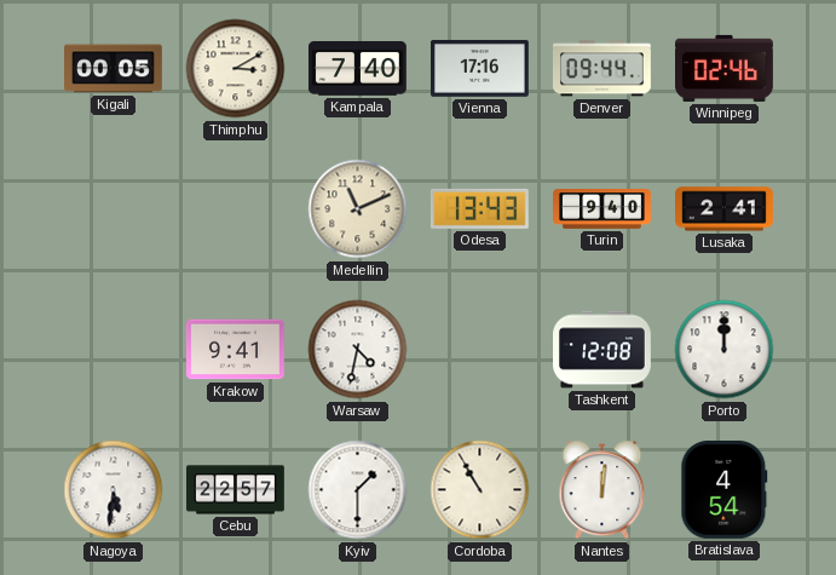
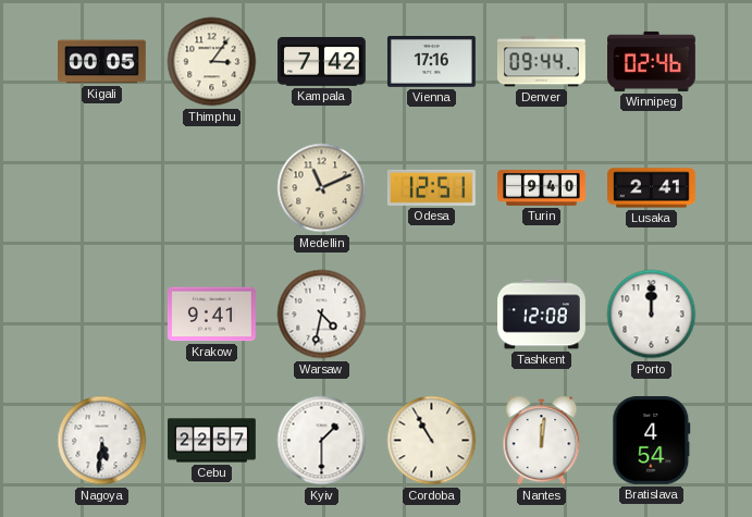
Thimphu: 3:10 -> 3:06 (212, 62)
Kampala: 7:40 -> 7:42 (321, 62)
Odesa: 13:43 -> 12:51 (431, 187)
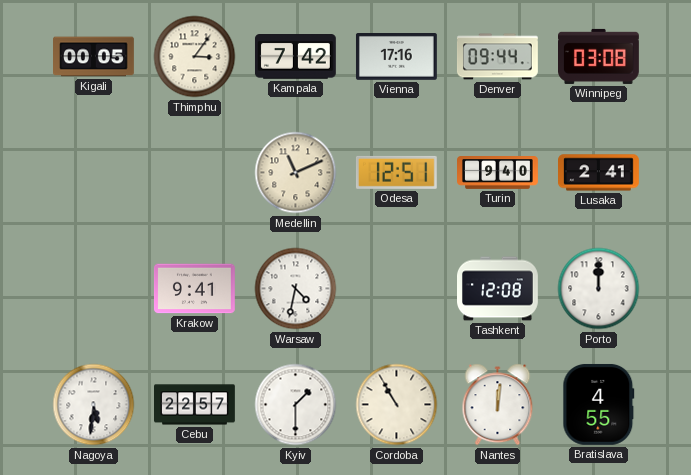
Winnipeg: 02:46 -> 03:08 (599, 56)
Bratislava: 4:54 -> 4:55 (599, 404)
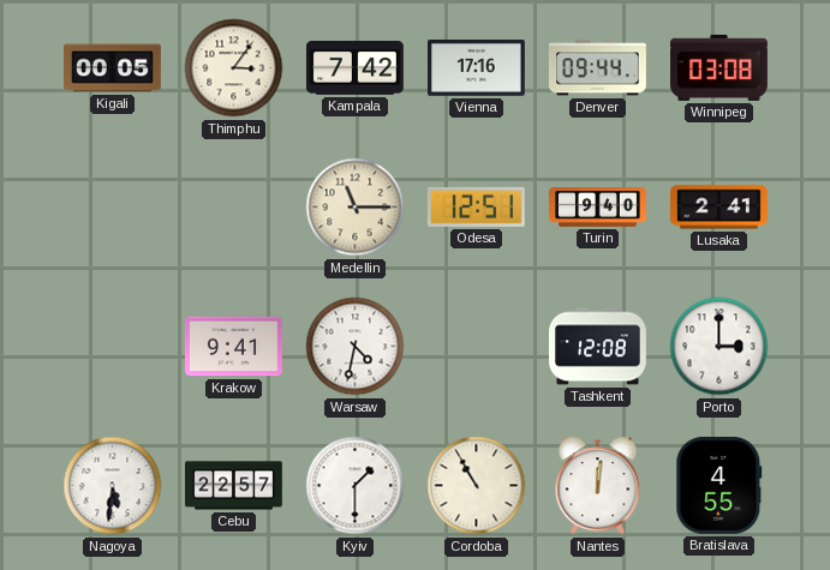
Medellin: 11:11 -> 11:15 (356, 208)
Porto: 12:00 -> 3:00 (719, 347)
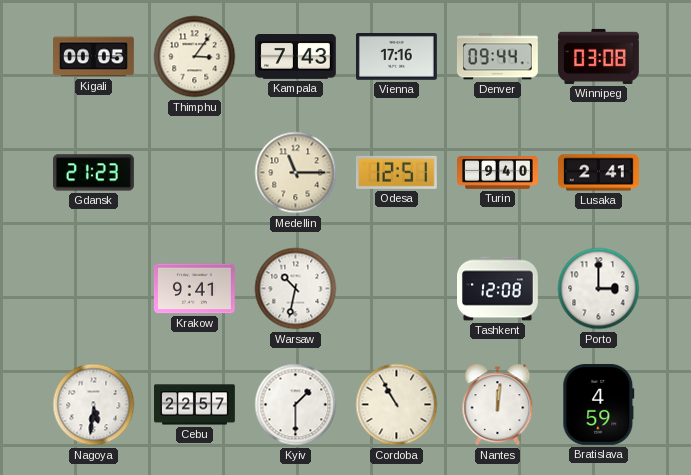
Kampala: 7:42 -> 7:43 (295, 57)
Gdansk: none -> 21:23 (93, 173)
Warsaw: 4:32 -> 10:32 (296, 289)
Bratislava: 4:55 -> 4:59 (599, 404)
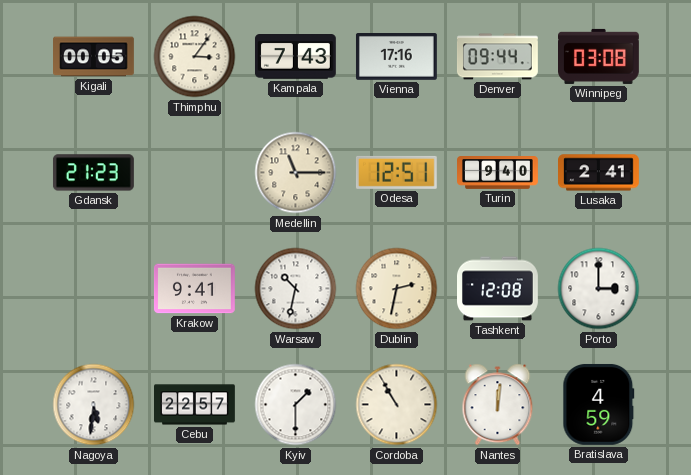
Dublin: none -> 2:32 (397, 289)
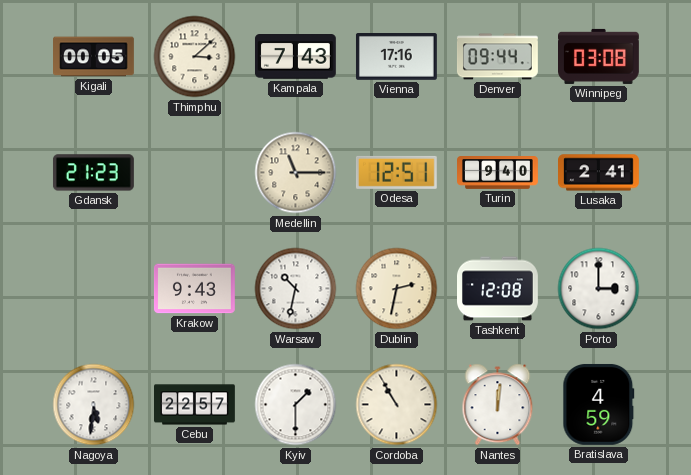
Thimphu: 3:06 -> 3:08 (195, 57)
Krakow: 9:41 -> 9:43 (195, 289)
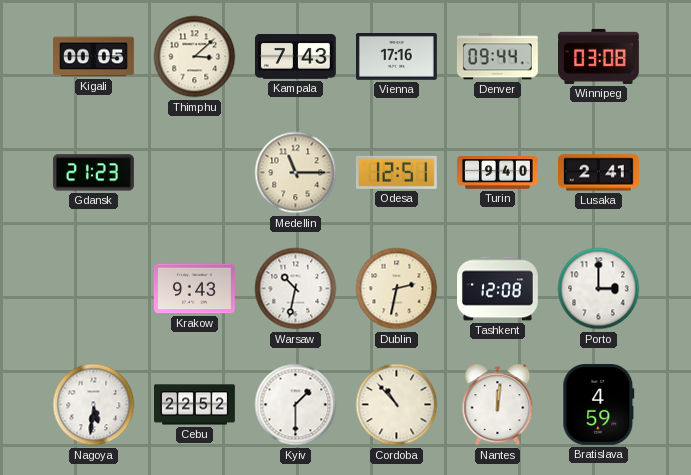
Cebu: 22:57 -> 22:52 (195, 405)
Cordoba: 10:55 -> 10:53 (397, 405)
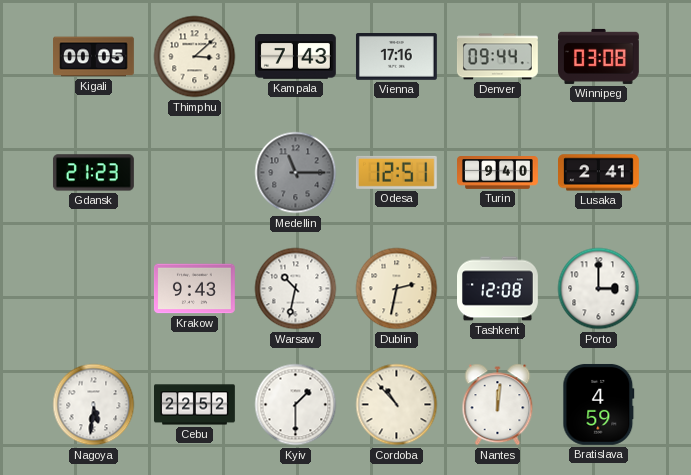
Medellin dial: cream -> grey (296, 173)
